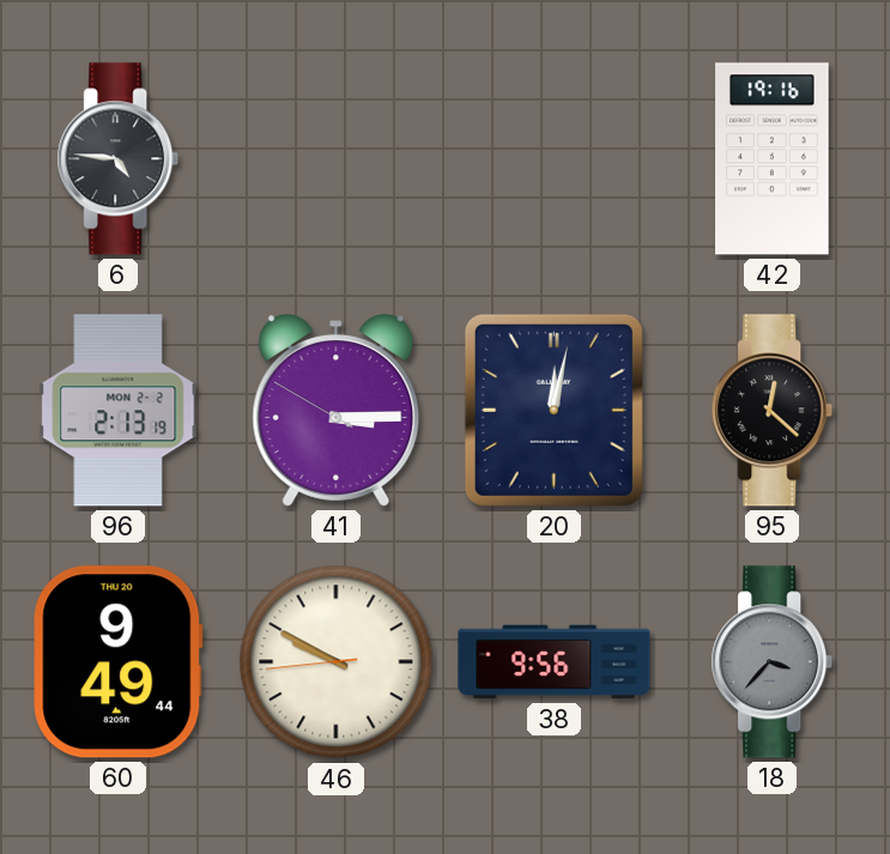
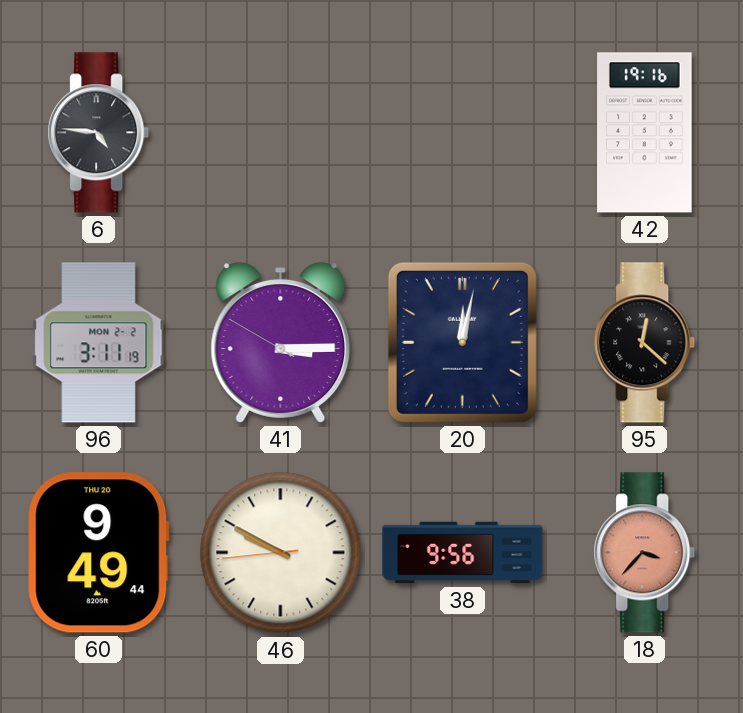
96: 2:13 -> 3:11 (99, 343)
18 dial: grey -> salmon (645, 553)
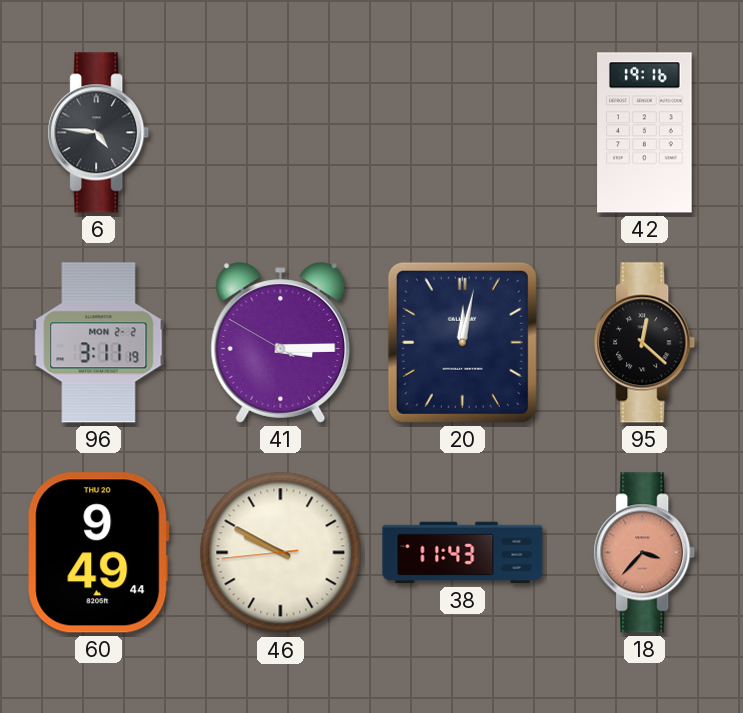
38: 9:56 -> 11:43 (463, 553)
